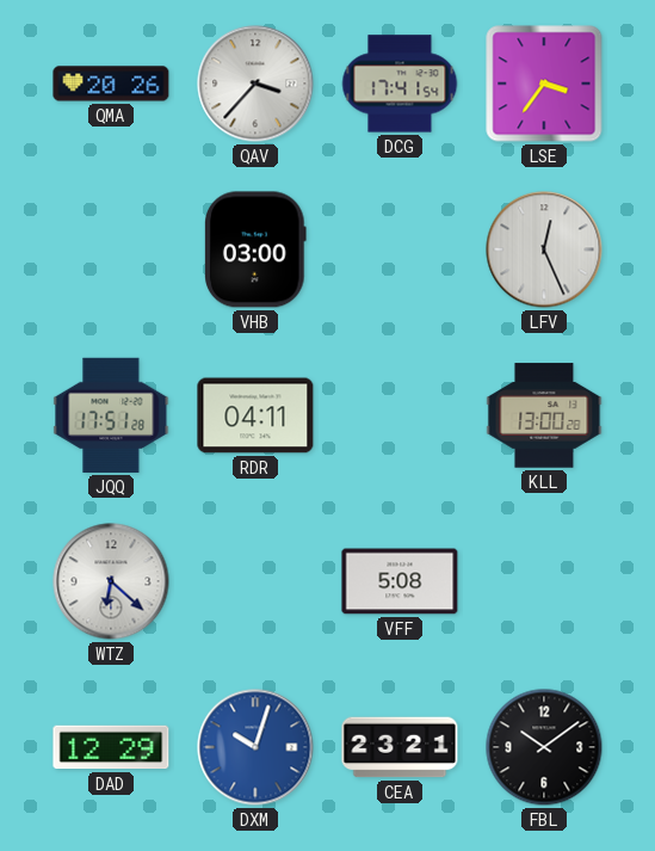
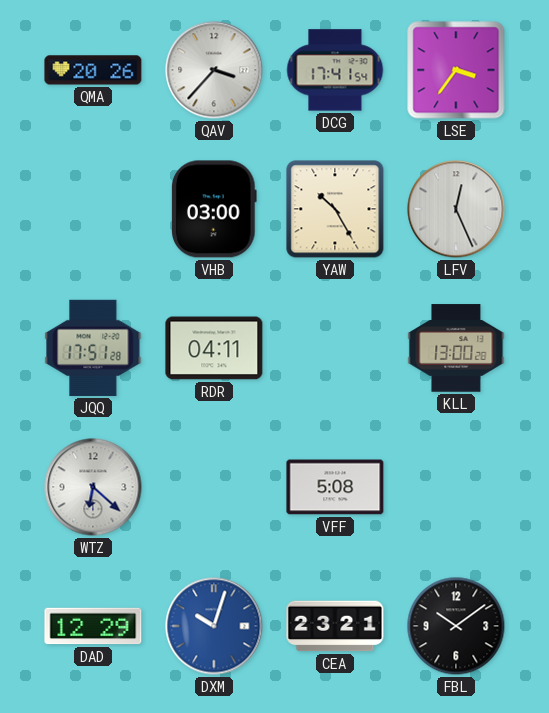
YAW: none -> 10:25 (335, 209)
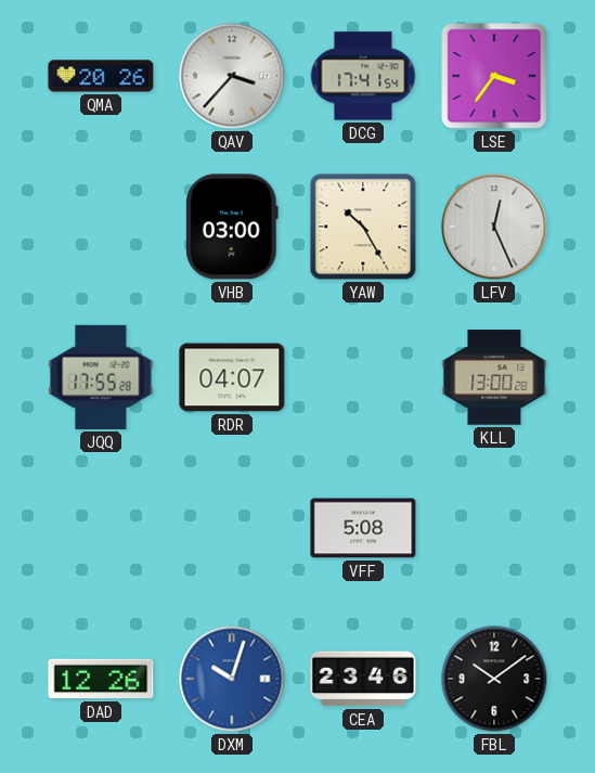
JQQ: 17:51 -> 17:55 (101, 377)
RDR: 04:11 -> 04:07 (232, 377)
WTZ: 6:22 -> none (93, 487)
DAD: 12:29 -> 12:26 (101, 679)
CEA: 23:21 -> 23:46 (363, 679)
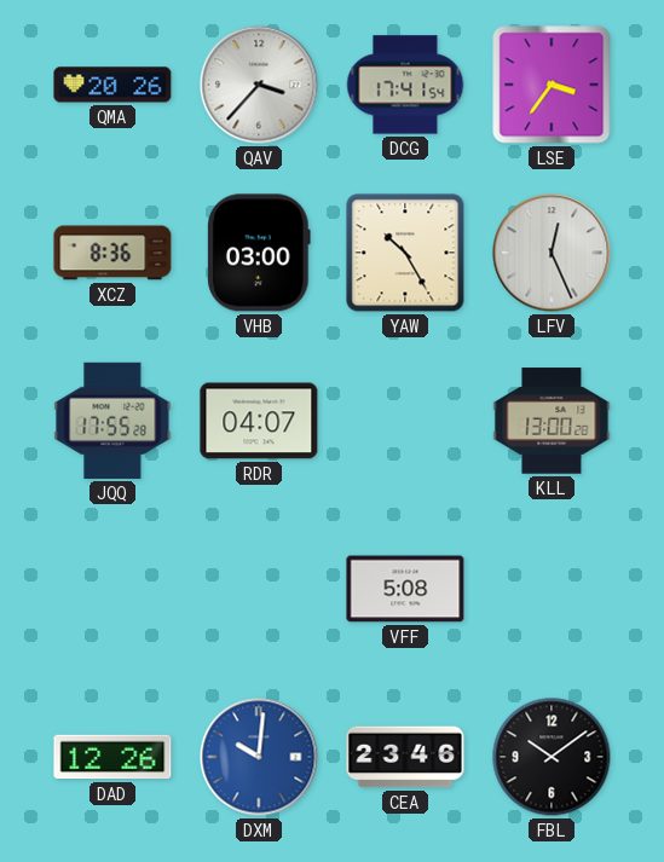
XCZ: none -> 8:36 (112, 253)
DXM: 10:03 -> 10:01 (259, 757)
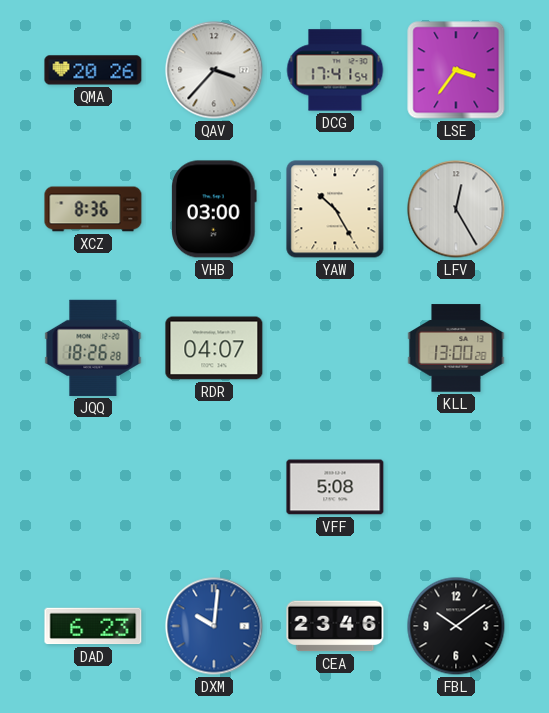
LFV: 12:26 -> 12:25 (456, 209)
JQQ: 17:55 -> 18:26 (93, 348)
DAD: 12:26 -> 6:23 (93, 626)
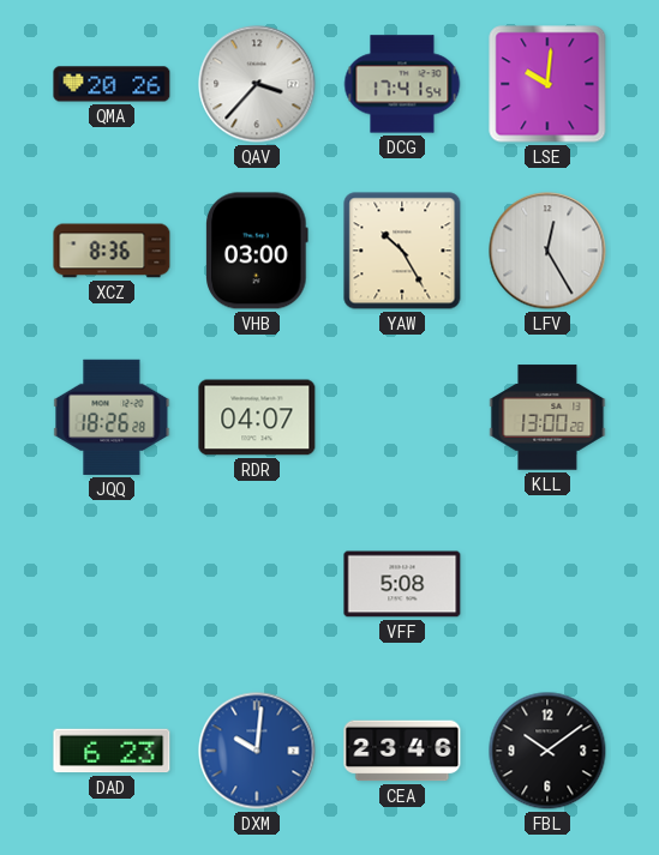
LSE: 3:36 -> 10:01 (547, 84)
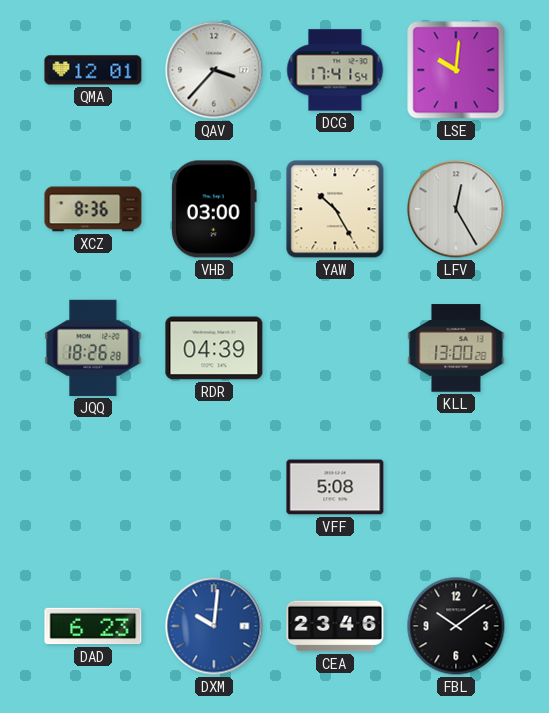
QMA: 20:26 -> 12:01 (93, 70)
RDR: 04:07 -> 04:39 (214, 348)
